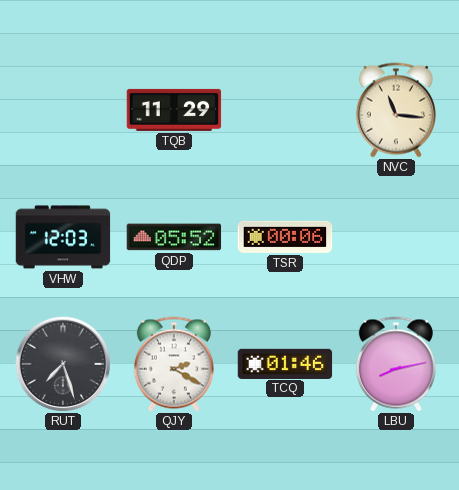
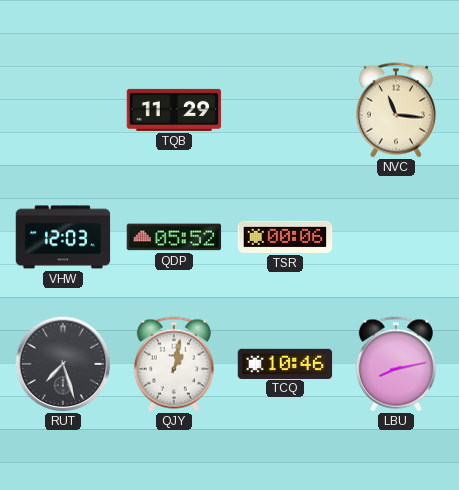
QJY: 2:20 -> 1:02 (174, 364)
TCQ: 01:46 -> 10:46 (285, 363)
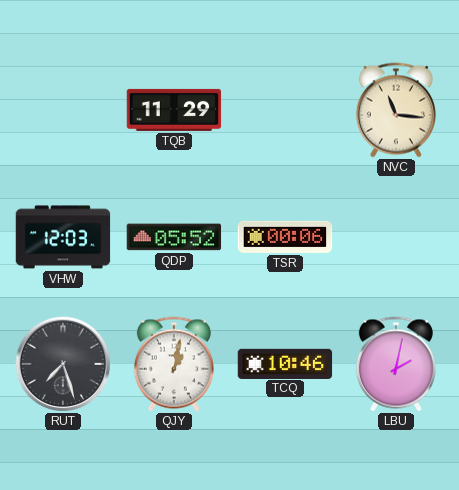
LBU: 8:13 -> 2:02 (396, 364)
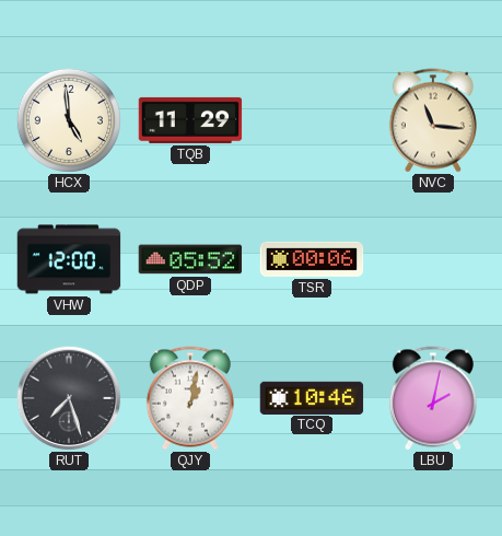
HCX: none -> 4:59 (68, 119)
VHW: 12:03 -> 12:00 (69, 259)
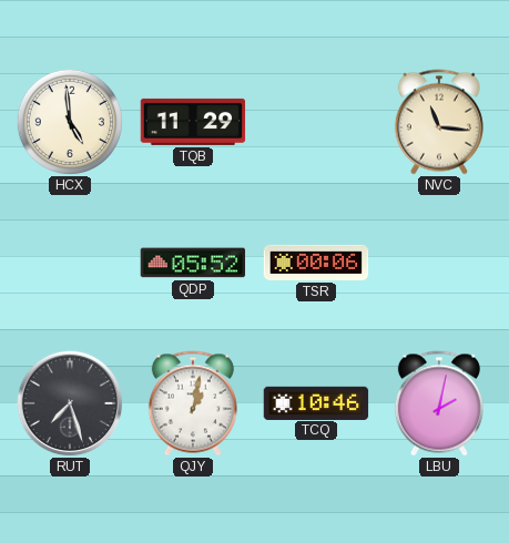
VHW: 12:00 -> none (69, 259)
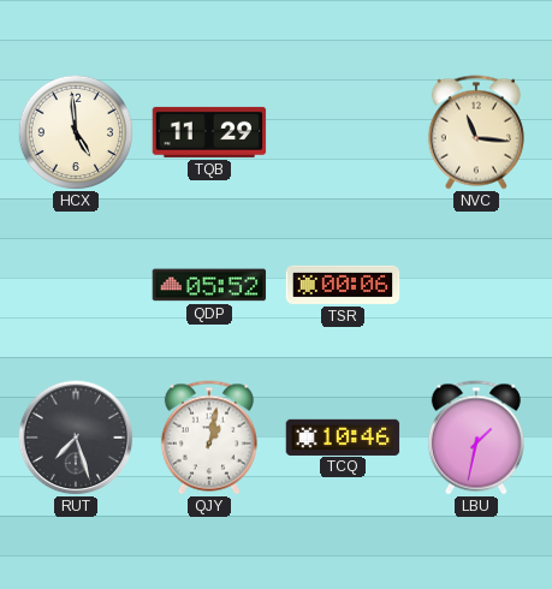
LBU: 2:02 -> 1:32 (476, 438)
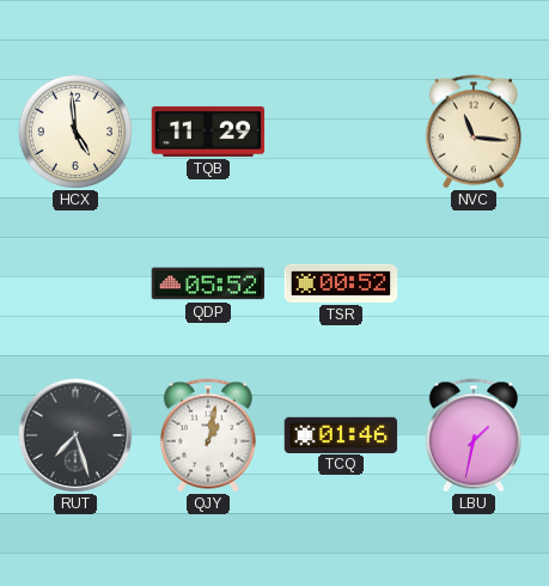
TSR: 00:06 -> 00:52 (341, 283)
TCQ: 10:46 -> 01:46 (341, 434)
